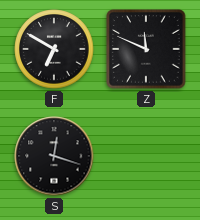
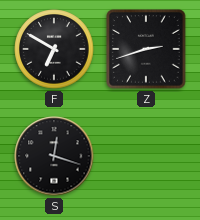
Z: 11:49 -> 2:42 (146, 49)
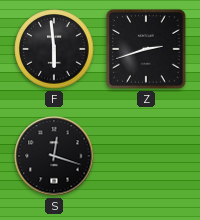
F: 6:50 -> 5:59 (54, 49)
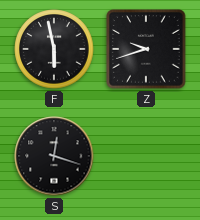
F: 5:59 -> 5:58 (54, 49)
Z: 2:42 -> 9:42 (146, 49)
